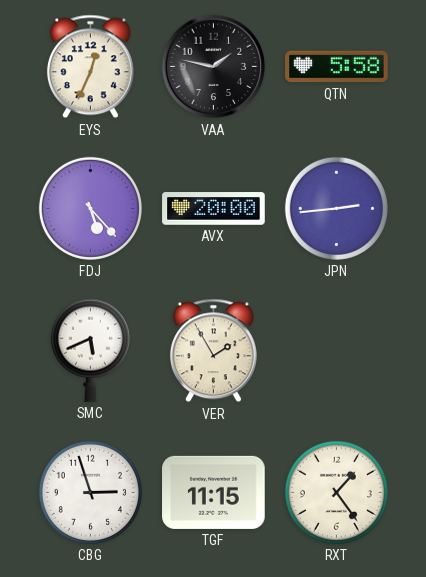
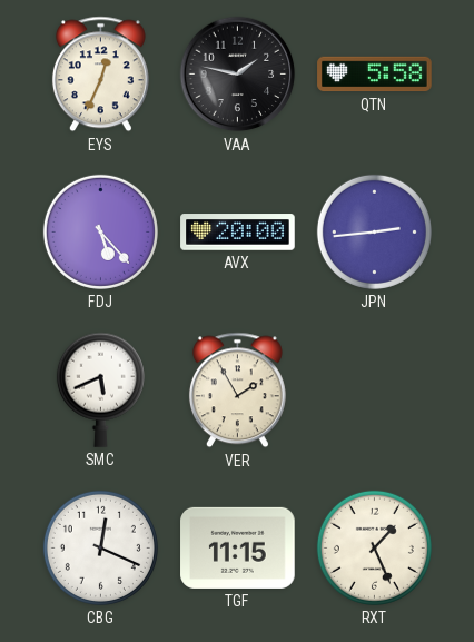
CBG: 2:57 -> 12:19 (100, 547)
RXT: 1:24 -> 1:26 (374, 547)
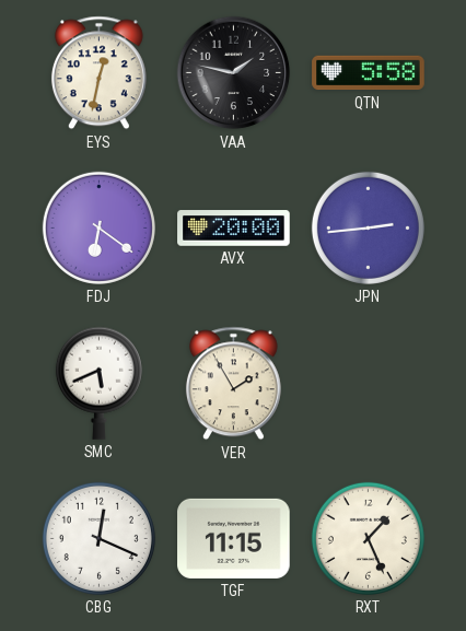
EYS: 12:34 -> 12:32 (98, 73)
FDJ: 5:23 -> 6:21 (98, 227)
